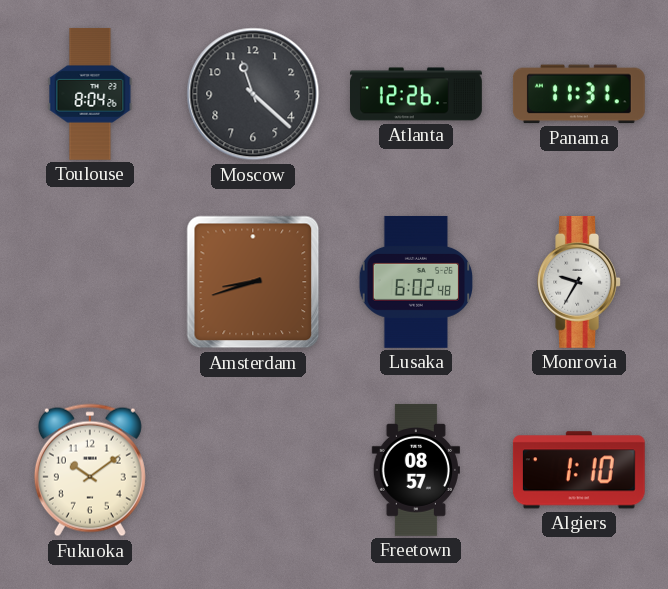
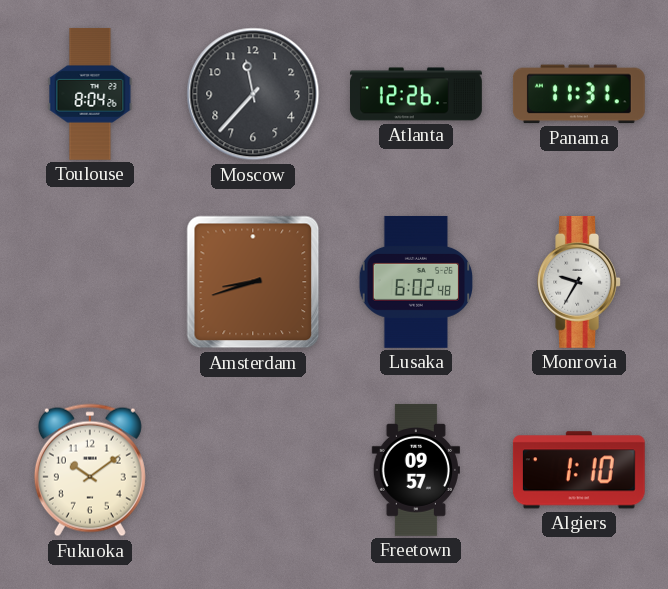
Moscow: 11:22 -> 11:37 (253, 94)
Freetown: 08:57 -> 09:57 (416, 470)
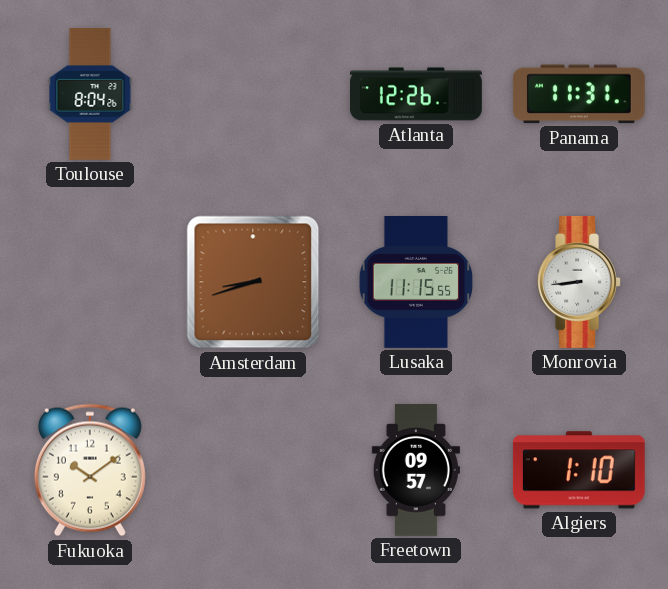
Moscow: 11:37 -> none (253, 94)
Lusaka: 6:02 -> 11:15 (416, 282)
Monrovia: 9:35 -> 8:44 (579, 282)
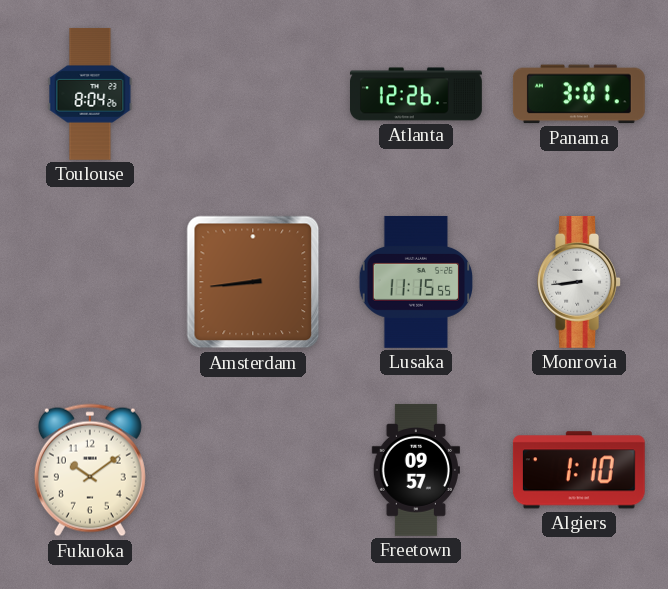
Panama: 11:31 -> 3:01 (579, 94)
Amsterdam: 8:42 -> 8:44 (253, 282)
